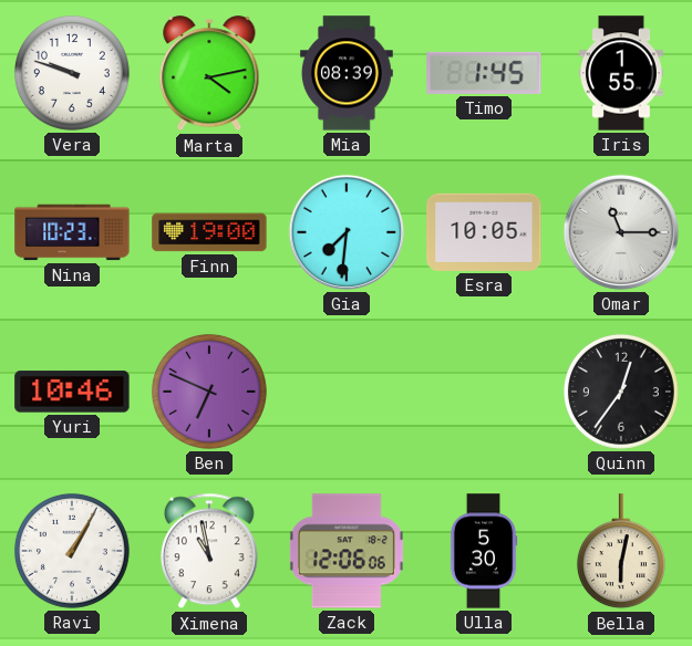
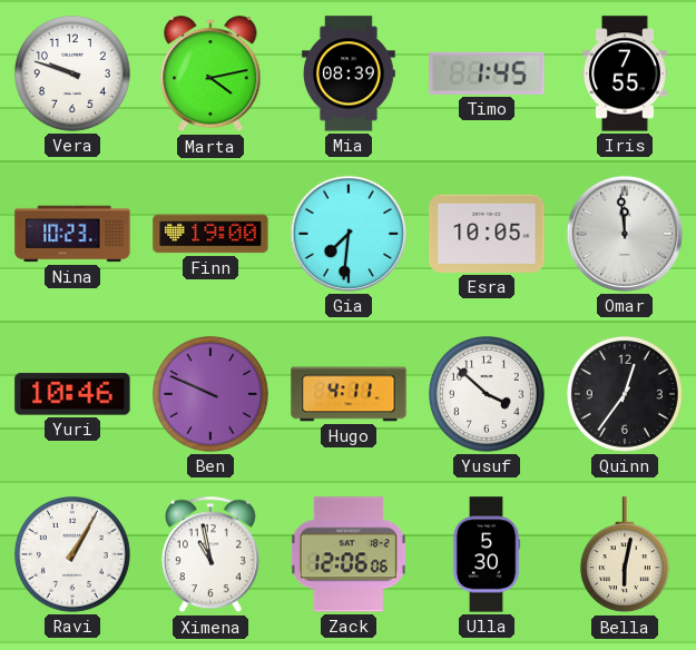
Iris: 1:55 -> 7:55 (625, 73)
Omar: 11:15 -> 11:59 (625, 234)
Ben: 6:49 -> 9:49 (210, 394)
Hugo: none -> 4:11 (349, 394)
Yusuf: none -> 3:52 (487, 394)
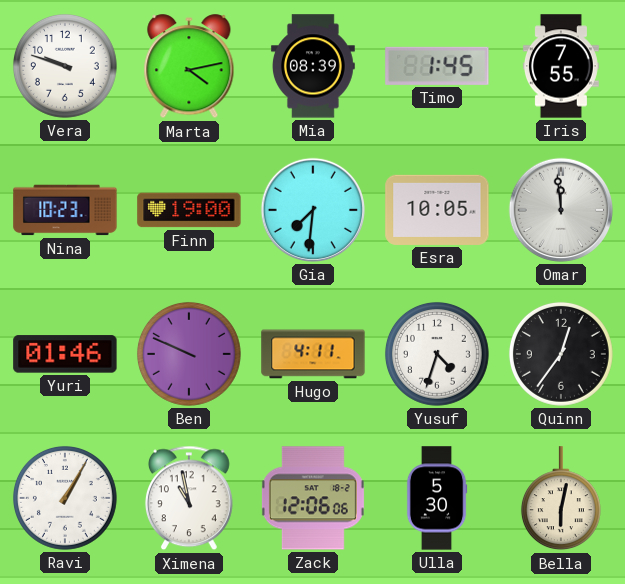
Yuri: 10:46 -> 01:46 (65, 354)
Yusuf: 3:52 -> 4:33 (437, 354)
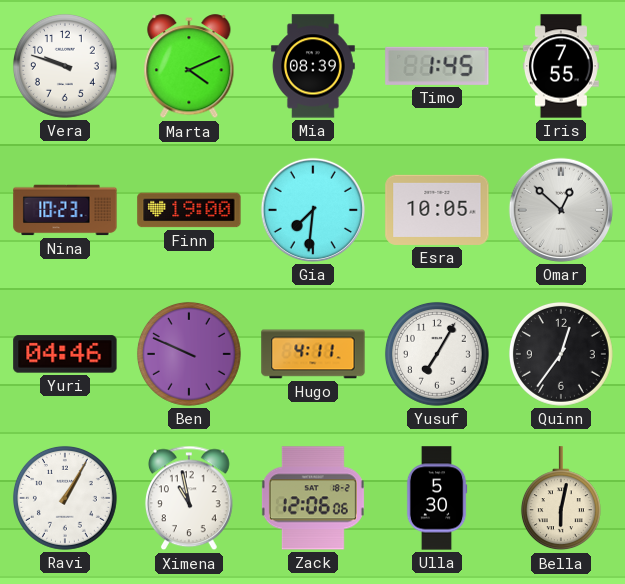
Marta: 4:13 -> 4:11 (189, 67)
Omar: 11:59 -> 12:52 (561, 210)
Yuri: 01:46 -> 04:46 (65, 354)
Yusuf: 4:33 -> 7:05 (437, 354)
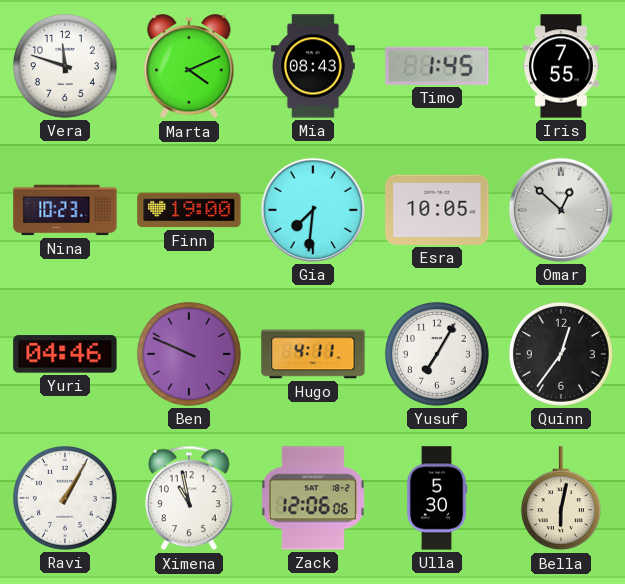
Vera: 9:48 -> 11:48 (65, 66)
Mia: 08:39 -> 08:43 (313, 66)
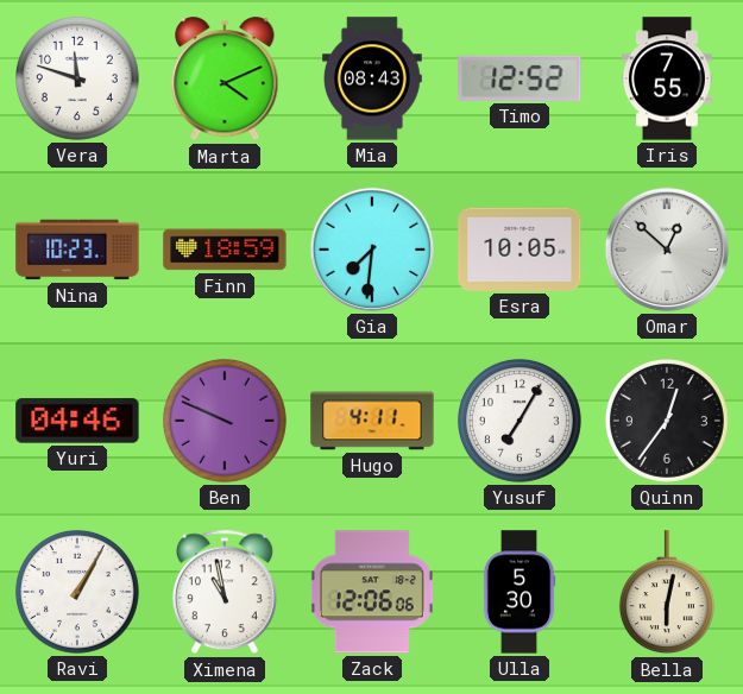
Timo: 1:45 -> 12:52 (520, 78)
Finn: 19:00 -> 18:59 (225, 250)
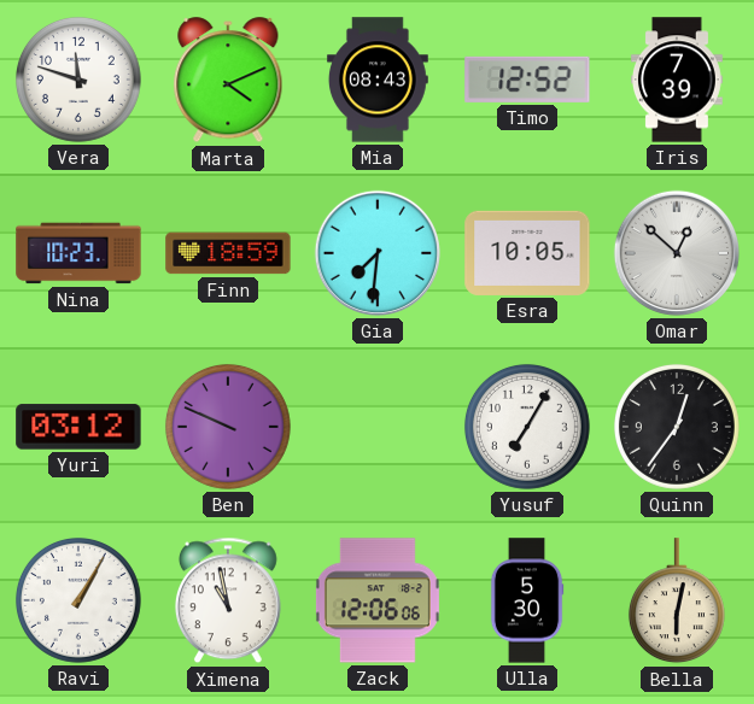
Iris: 7:55 -> 7:39 (677, 80)
Yuri: 04:46 -> 03:12 (78, 427)
Hugo: 4:11 -> none (372, 421)
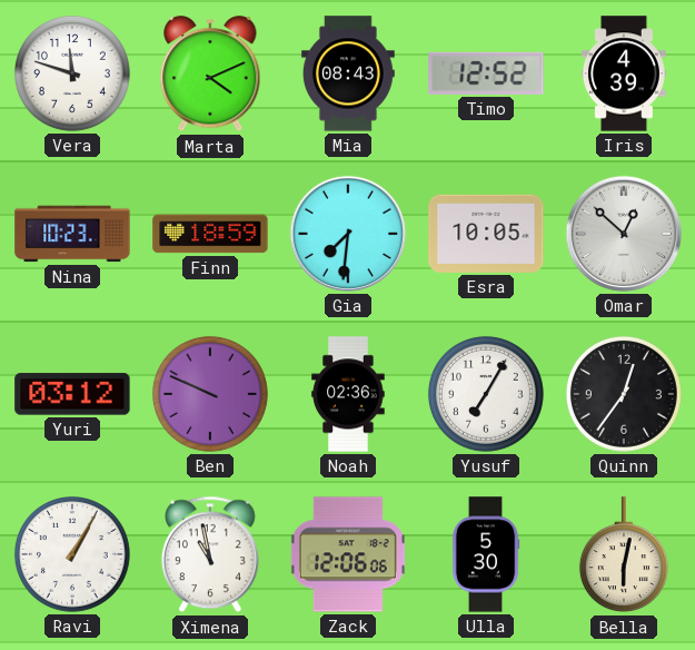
Iris: 7:39 -> 4:39 (624, 73)
Noah: none -> 02:36 (348, 394)
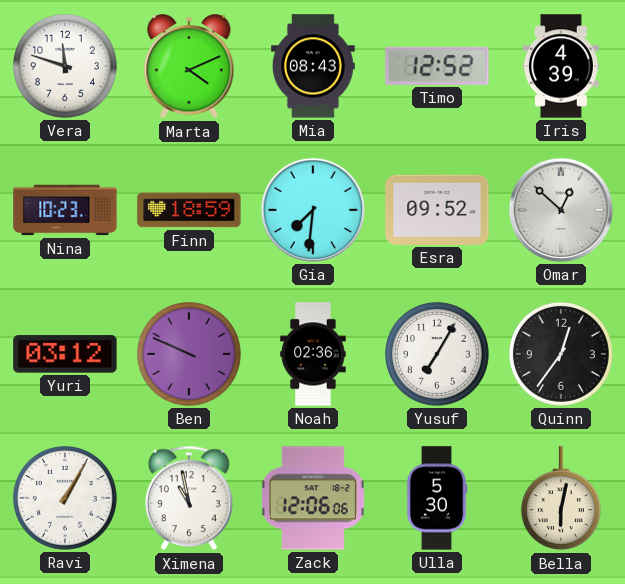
Esra: 10:05 -> 09:52 (437, 210)
